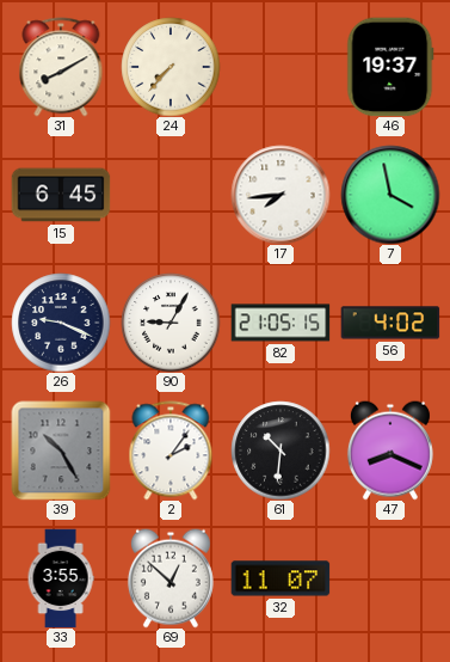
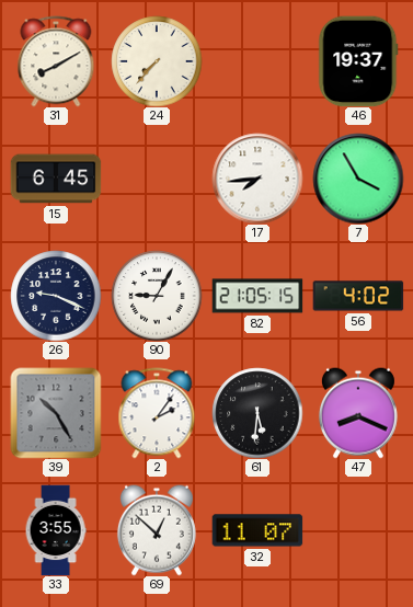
7: 3:58 -> 3:55 (358, 179)
61: 10:31 -> 5:31 (257, 413)
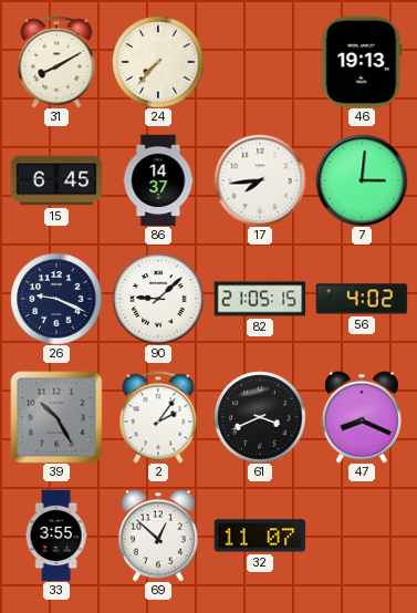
46: 19:37 -> 19:13 (362, 62)
86: none -> 14:37 (158, 180)
7: 3:55 -> 3:01 (362, 180)
90: 9:05 -> 9:08 (158, 299)
61: 5:31 -> 3:41 (260, 417)
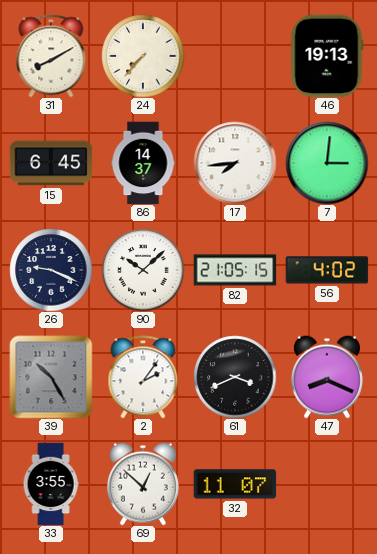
90: 9:08 -> 10:08 (143, 270)
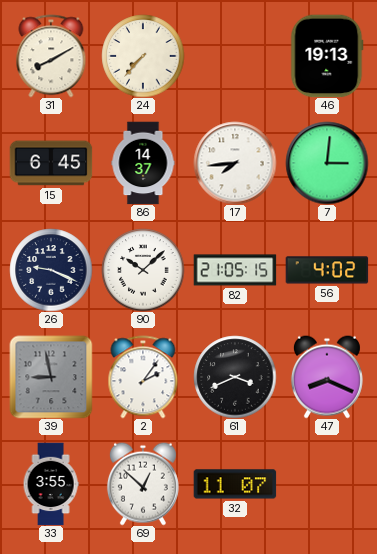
39: 10:25 -> 8:58 (51, 377)
